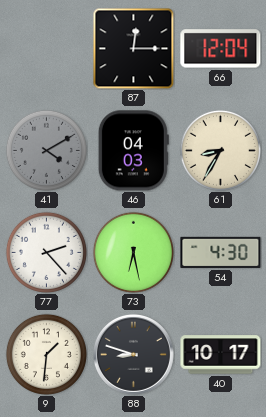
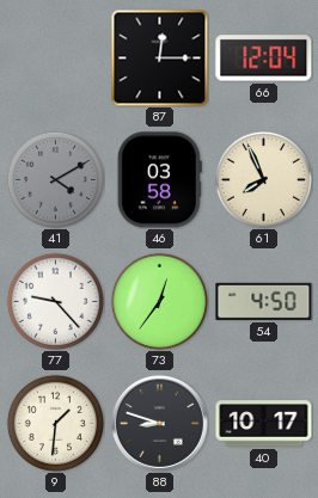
46: 04:03 -> 03:58 (159, 180)
61: 8:35 -> 7:56 (263, 179)
77: 2:23 -> 9:23 (55, 301)
73: 6:28 -> 12:36 (159, 301)
54: 4:30 -> 4:50 (264, 301)
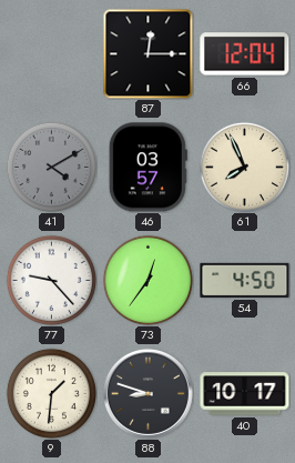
46: 03:58 -> 03:57 (147, 168)
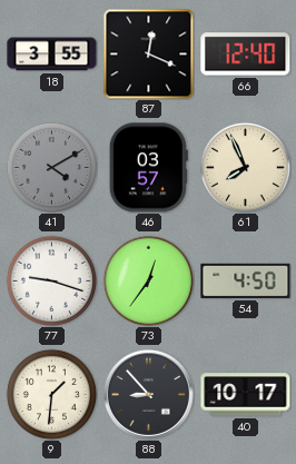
18: none -> 3:55 (52, 55)
87: 12:15 -> 12:19 (148, 53)
66: 12:04 -> 12:40 (246, 55)
77: 9:23 -> 9:18 (51, 280)
88: 8:48 -> 8:53 (148, 394)
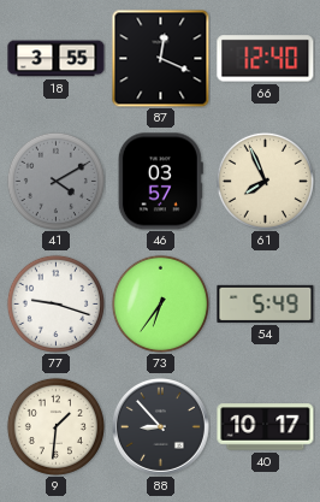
73: 12:36 -> 6:36 (160, 303)
54: 4:50 -> 5:49 (266, 303)
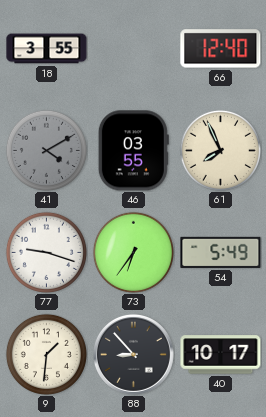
87: 12:19 -> none (160, 58)
46: 03:57 -> 03:55 (133, 151)
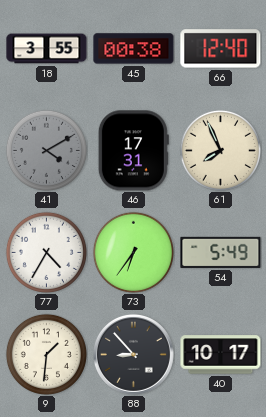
45: none -> 00:38 (134, 49)
46: 03:55 -> 17:31 (133, 151)
77: 9:18 -> 4:35 (46, 252)
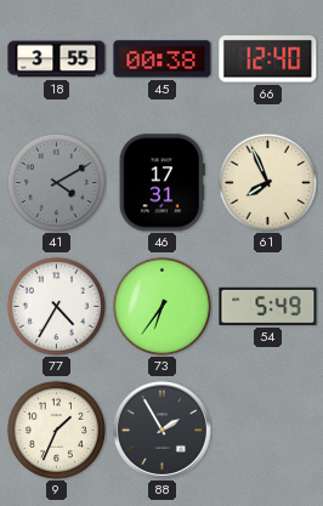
9: 1:31 -> 1:34 (56, 430)
88: 8:53 -> 1:55 (161, 430)
40: 10:17 -> none (221, 355)
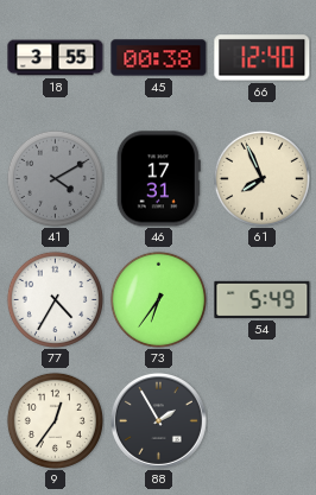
9: 1:34 -> 12:36 (55, 420)
